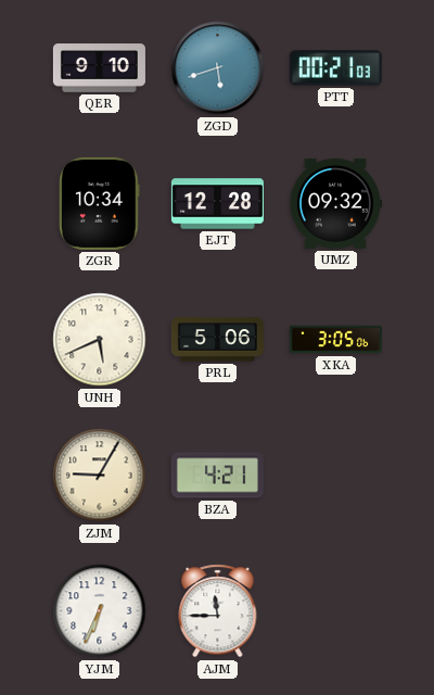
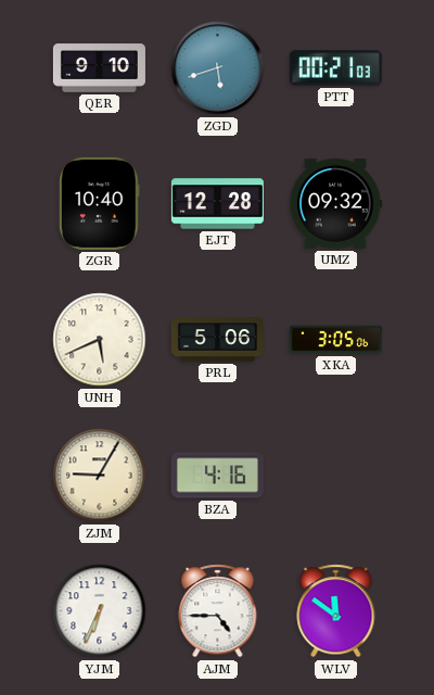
ZGR: 10:34 -> 10:40 (100, 203)
BZA: 4:21 -> 4:16 (217, 476)
AJM: 11:45 -> 4:45 (218, 611)
WLV: none -> 11:51 (336, 611)
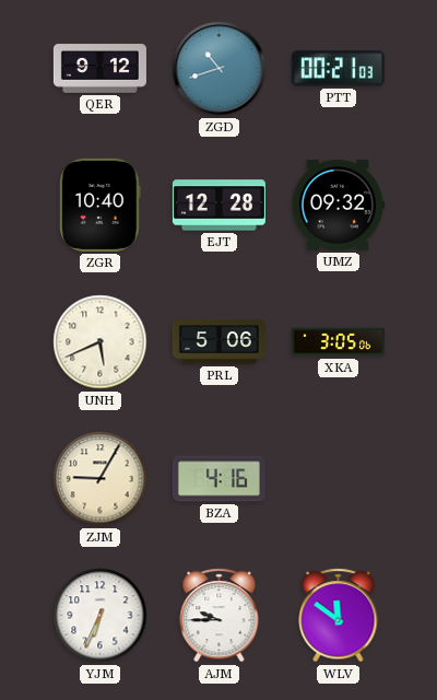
QER: 9:10 -> 9:12 (99, 69)
ZGD: 5:42 -> 10:42 (220, 69)
AJM: 4:45 -> 9:45 (220, 616)
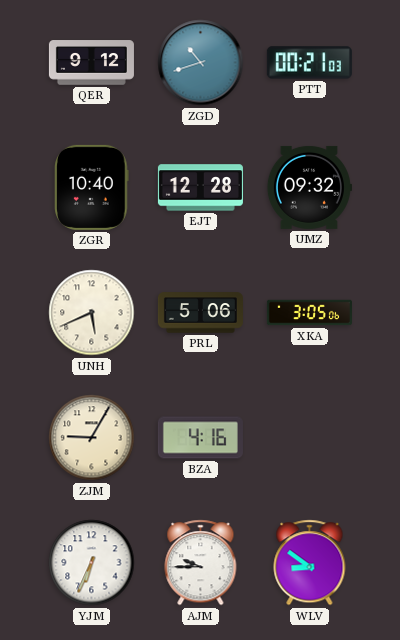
WLV: 11:51 -> 8:51 (310, 563)
